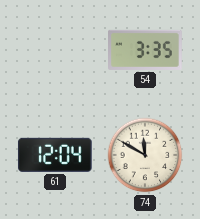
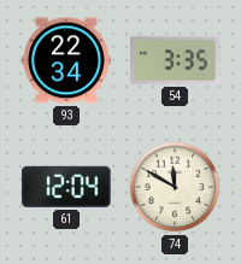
93: none -> 22:34 (67, 60)
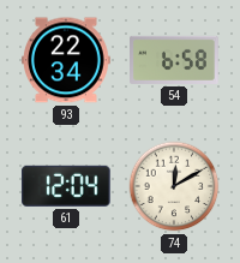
54: 3:35 -> 6:58 (175, 60)
74: 11:50 -> 12:10 (174, 186)
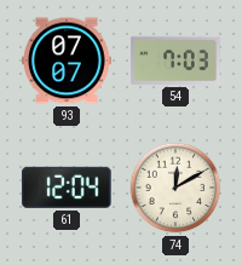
93: 22:34 -> 07:07 (68, 61)
54: 6:58 -> 7:03 (177, 61)
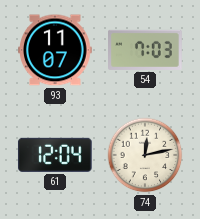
93: 07:07 -> 11:07 (56, 50)
74: 12:10 -> 12:13 (145, 155)
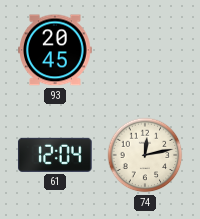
93: 11:07 -> 20:45 (56, 50)
54: 7:03 -> none (146, 50)
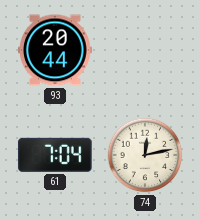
93: 20:45 -> 20:44 (56, 50)
61: 12:04 -> 7:04 (55, 155)
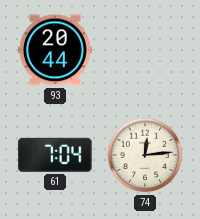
74: 12:13 -> 12:14 (145, 155)
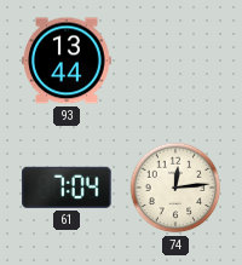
93: 20:44 -> 13:44 (68, 61)
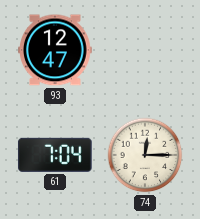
93: 13:44 -> 12:47 (56, 50)
74: 12:14 -> 12:15 (145, 155)
